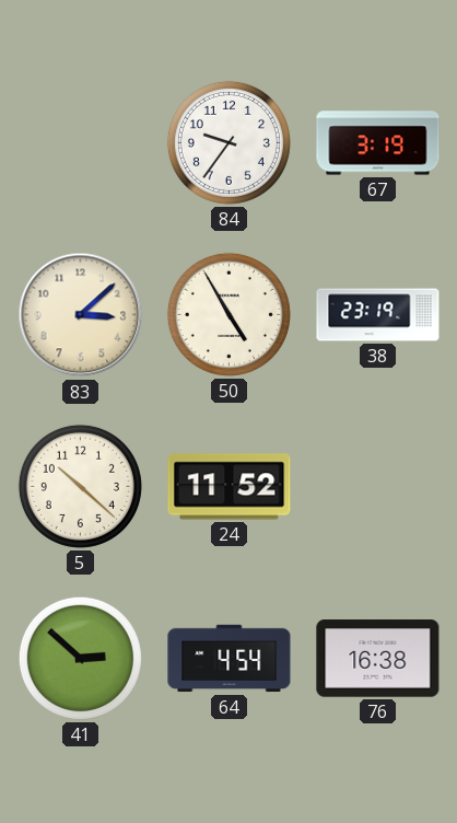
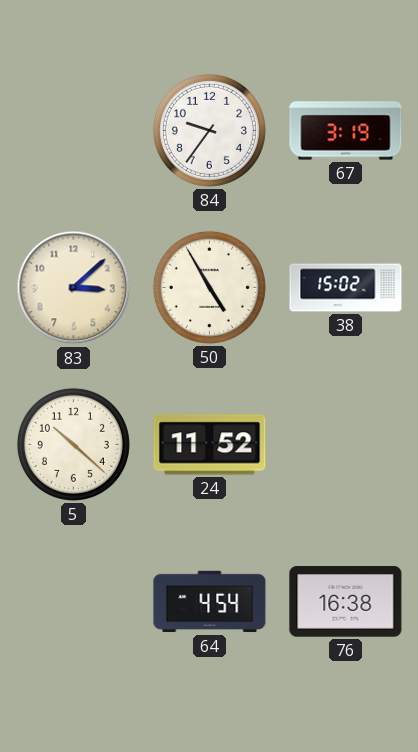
38: 23:19 -> 15:02 (346, 288)
41: 2:52 -> none (80, 658)
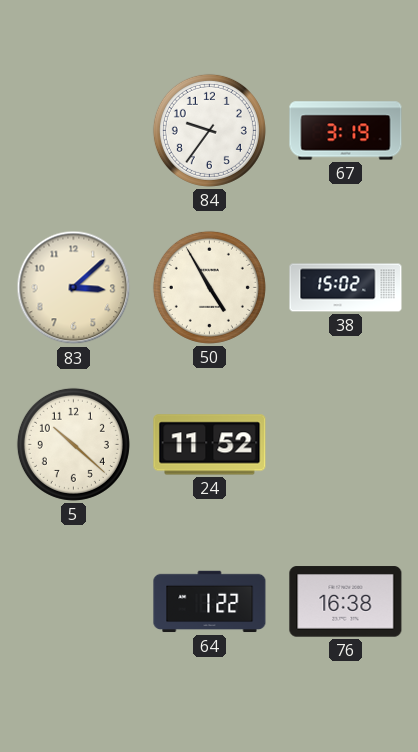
64: 4:54 -> 1:22 (210, 602)
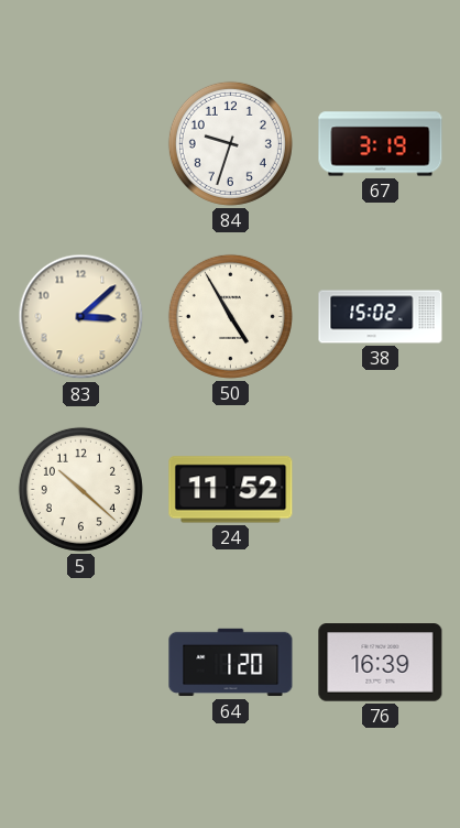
84: 9:36 -> 9:33 (230, 143)
64: 1:22 -> 1:20 (231, 663)
76: 16:38 -> 16:39 (381, 663)
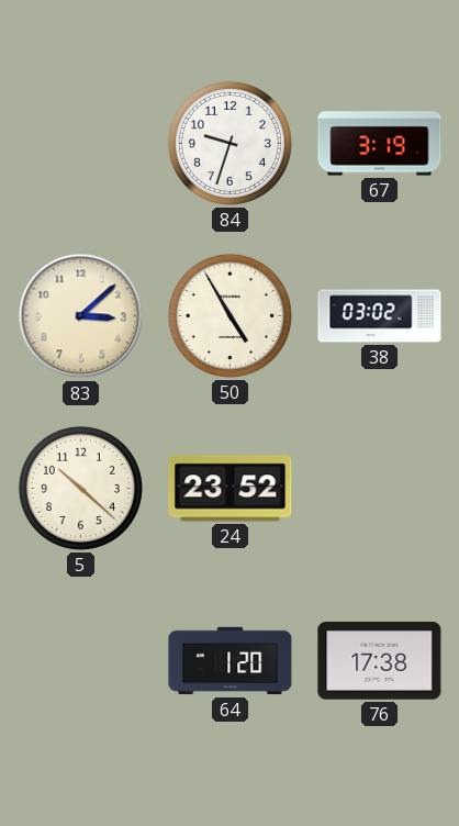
38: 15:02 -> 03:02 (380, 316)
24: 11:52 -> 23:52 (231, 489)
76: 16:39 -> 17:38 (380, 661)
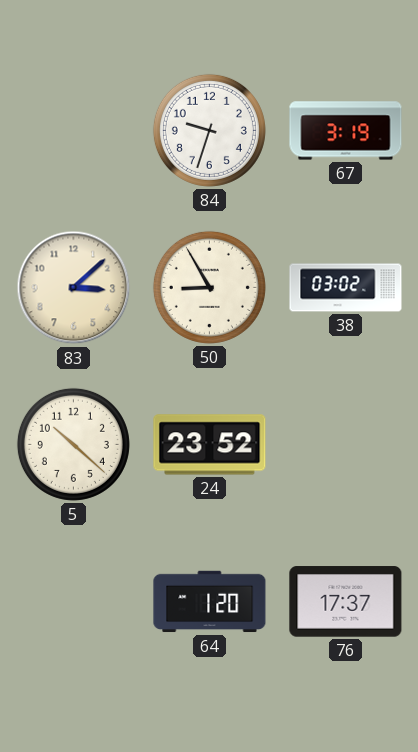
50: 4:55 -> 8:55 (209, 287)
76: 17:38 -> 17:37 (346, 602)
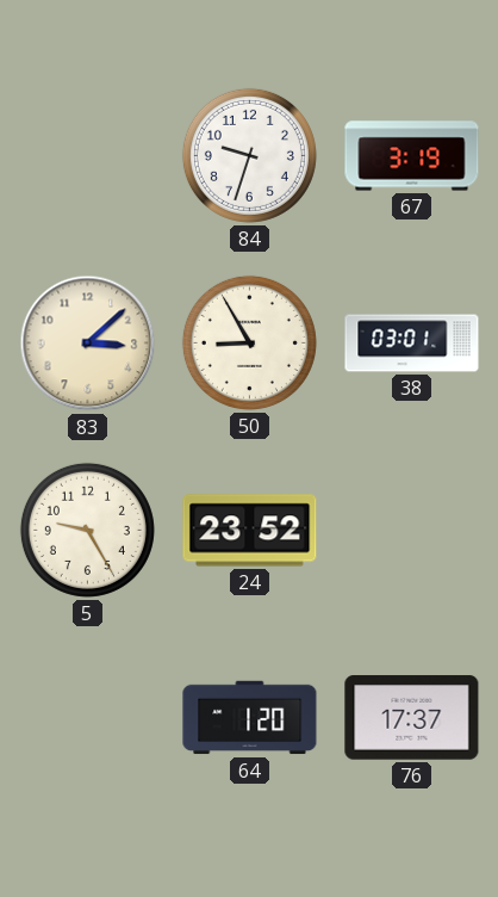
38: 03:02 -> 03:01 (412, 344)
5: 10:22 -> 9:25 (87, 530)
